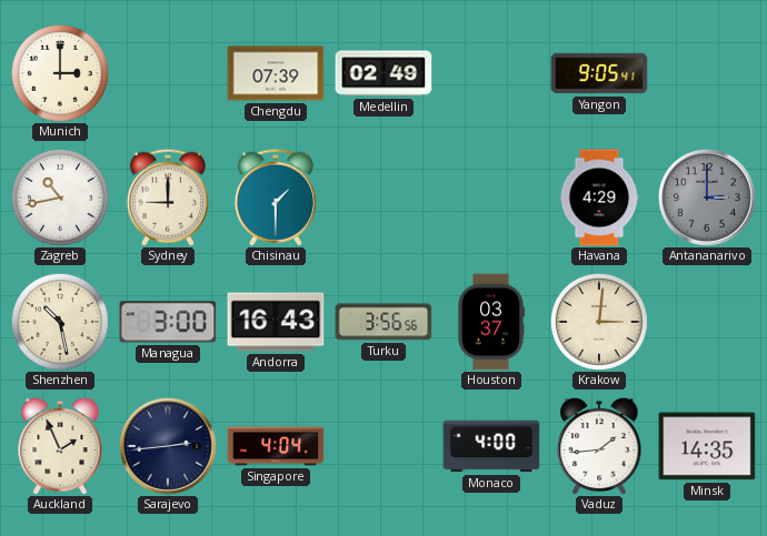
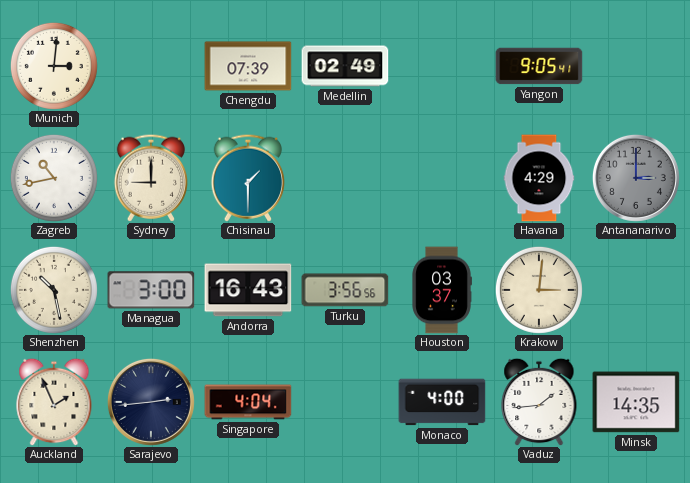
Munich: 3:00 -> 3:01 (54, 66)
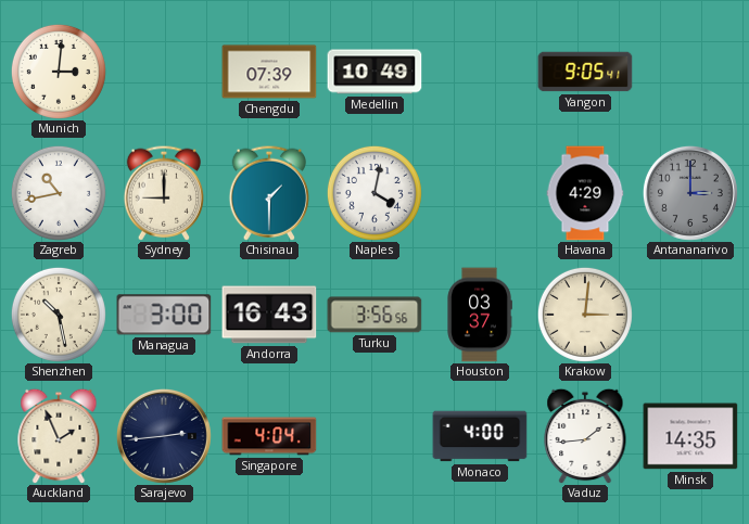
Medellin: 02:49 -> 10:49 (374, 72)
Naples: none -> 4:02 (374, 193)
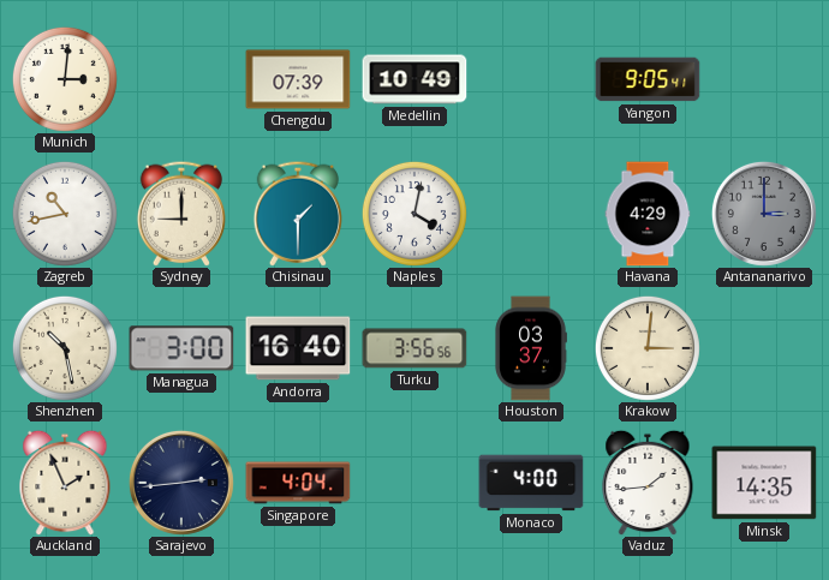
Andorra: 16:43 -> 16:40 (298, 348)
